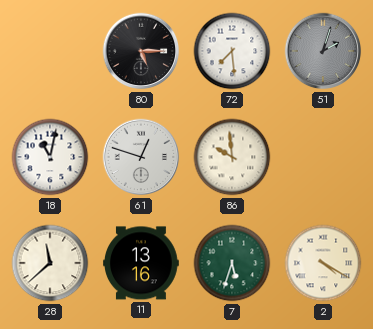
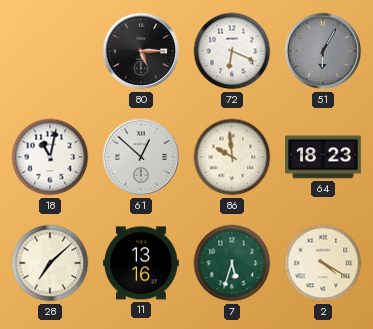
72: 7:29 -> 6:19 (232, 51)
51: 2:03 -> 6:05 (323, 51)
61: 12:48 -> 12:52 (141, 157)
64: none -> 18:23 (324, 157)
28: 11:38 -> 7:08 (50, 263)
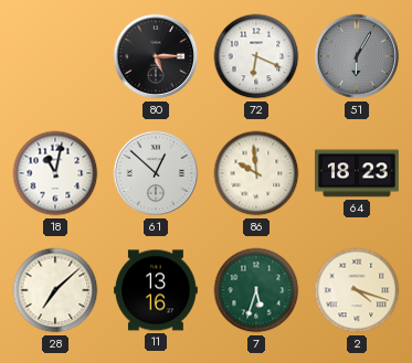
2: 4:20 -> 4:18 (357, 290)
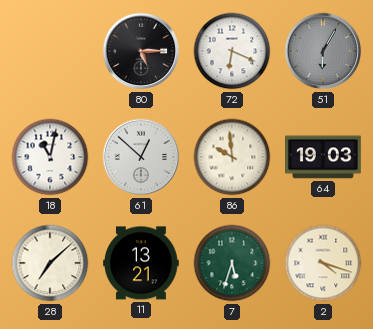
64: 18:23 -> 19:03 (324, 157)
11: 13:16 -> 13:21 (142, 263)
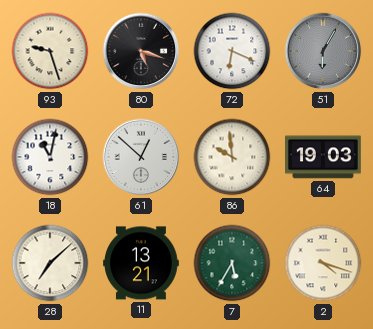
93: none -> 9:27 (50, 51)
80: 5:15 -> 5:18 (141, 51)
7: 5:33 -> 5:35 (232, 263)
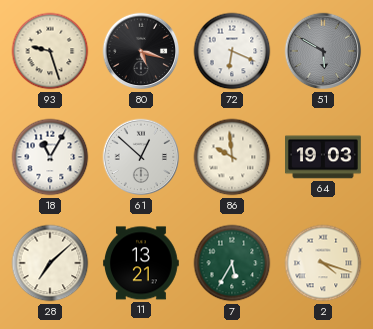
51: 6:05 -> 5:50 (323, 51)
18: 11:02 -> 11:05 (50, 157)
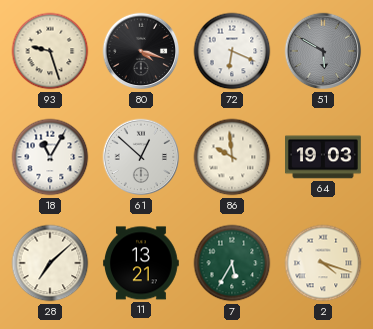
80: 5:18 -> 4:18 (141, 51)
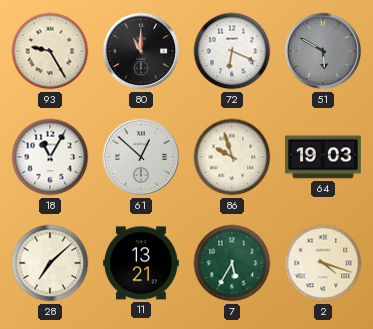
93: 9:27 -> 9:25 (50, 51)
80: 4:18 -> 11:00 (141, 51)
86: 9:59 -> 9:57 (232, 157)
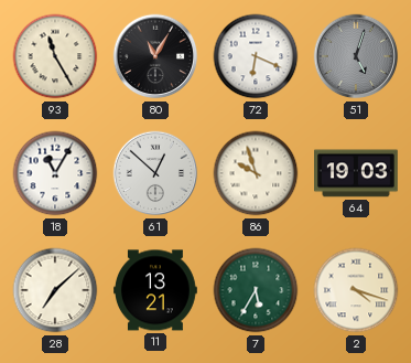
93: 9:25 -> 11:25 (55, 56)
80: 11:00 -> 11:05 (155, 56)
51: 5:50 -> 5:03 (356, 56)
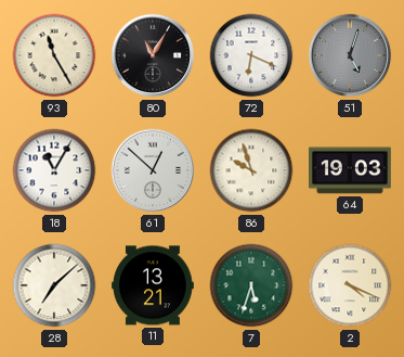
7: 5:35 -> 5:33 (251, 285)
2: 4:18 -> 4:19 (350, 285)
